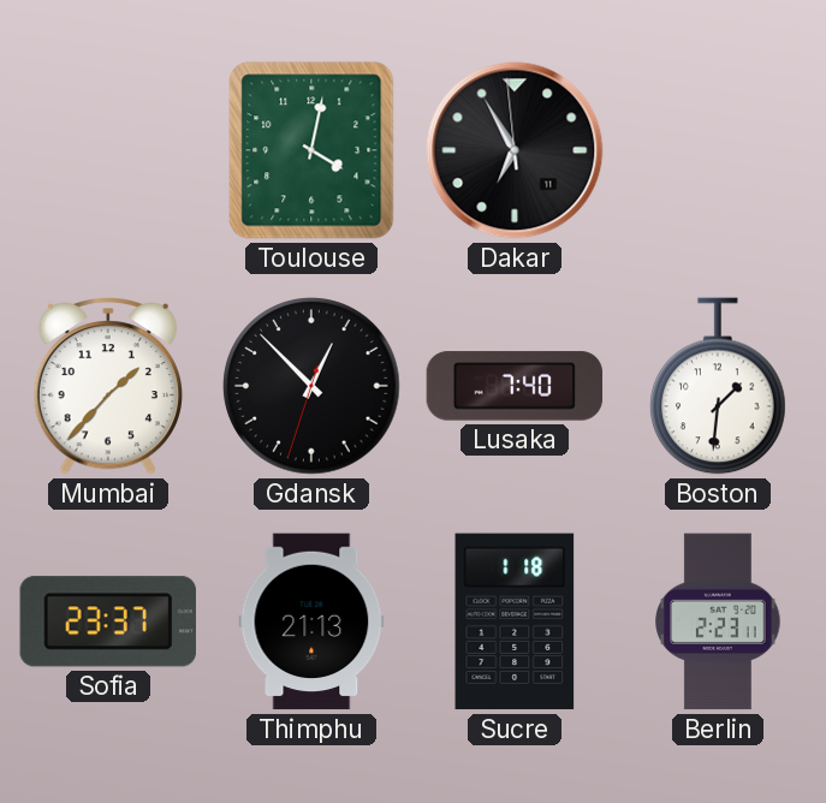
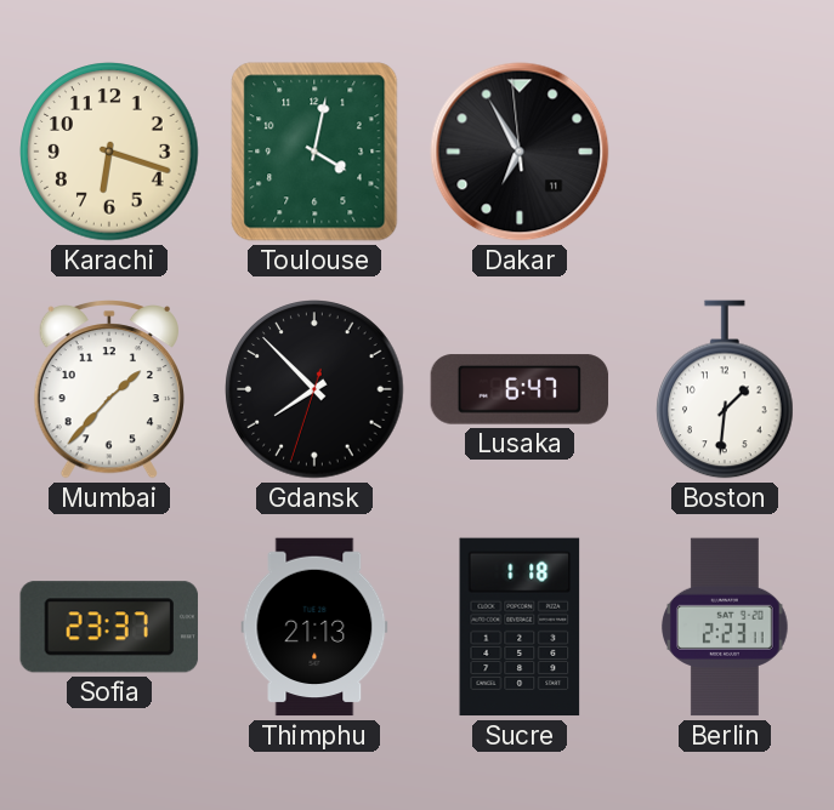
Karachi: none -> 6:18 (109, 152)
Gdansk: 12:52 -> 7:52 (314, 389)
Lusaka: 7:40 -> 6:47 (520, 389)
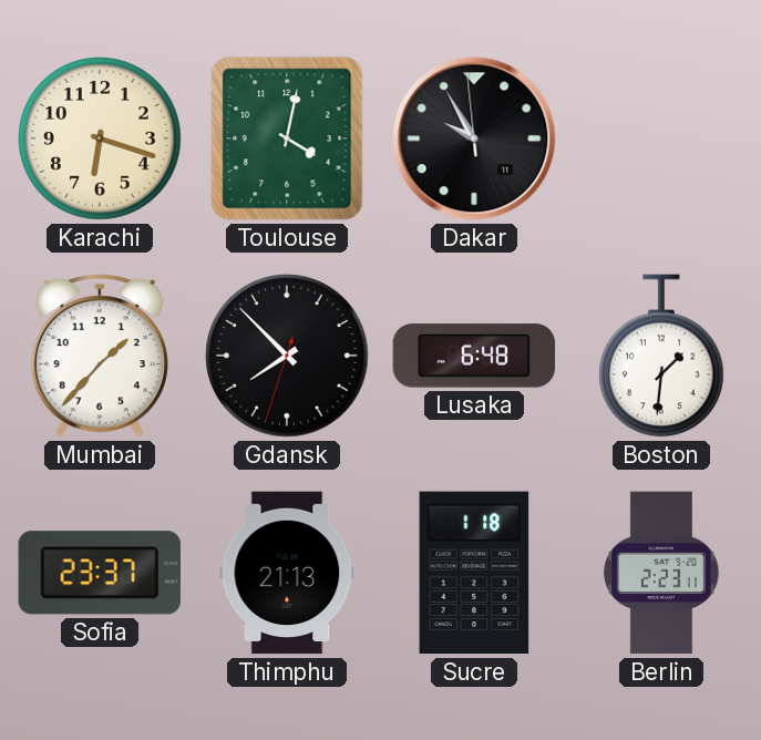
Dakar: 6:54 -> 9:54 (474, 138)
Lusaka: 6:47 -> 6:48 (474, 356)
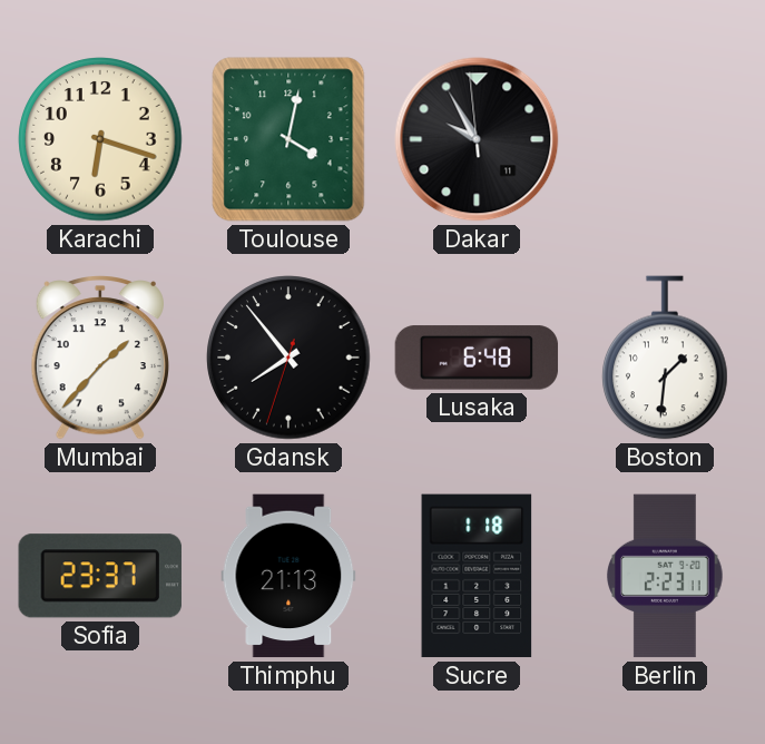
Gdansk: 7:52 -> 7:53 (288, 358)
